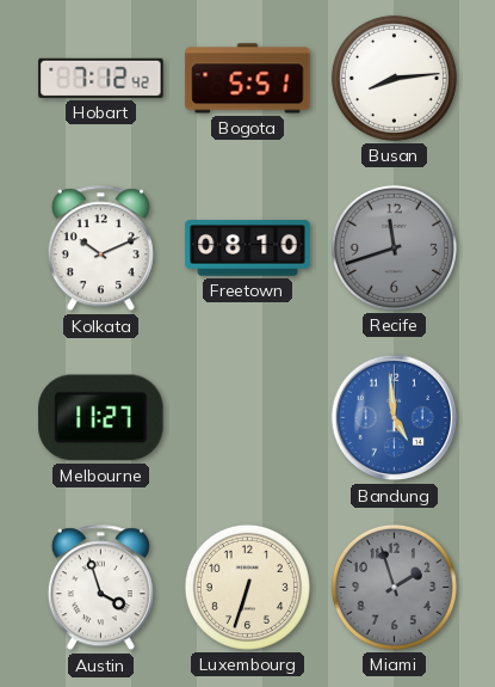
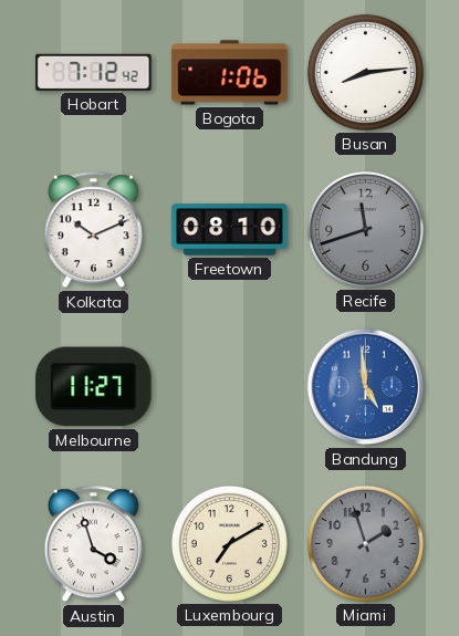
Bogota: 5:51 -> 1:06 (230, 73)
Luxembourg: 6:33 -> 7:10 (229, 543)
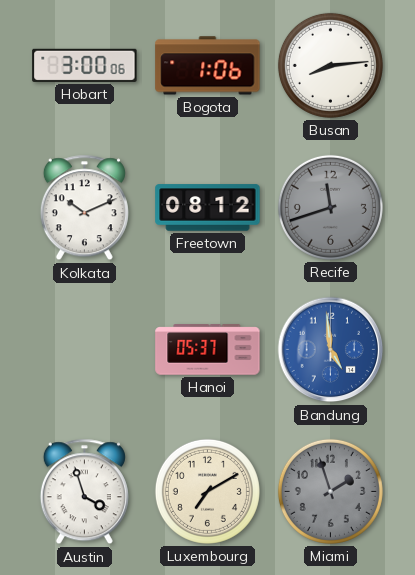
Hobart: 7:12 -> 3:00 (85, 65)
Freetown: 08:10 -> 08:12 (208, 208)
Melbourne: 11:27 -> none (94, 387)
Hanoi: none -> 05:37 (208, 350)
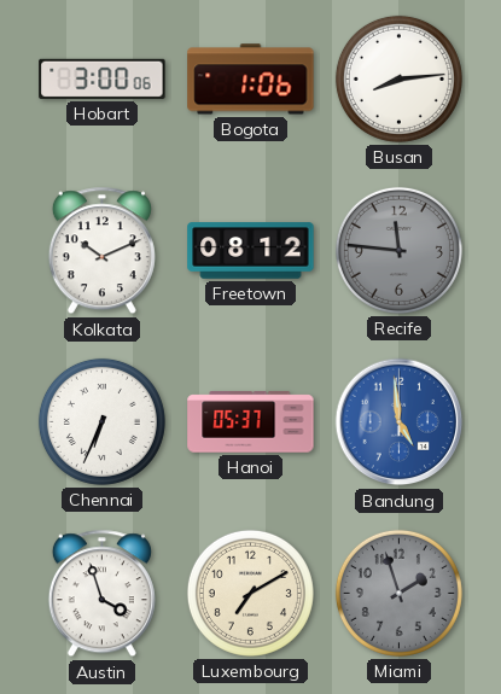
Recife: 11:42 -> 11:46 (398, 250)
Chennai: none -> 6:34 (101, 421)
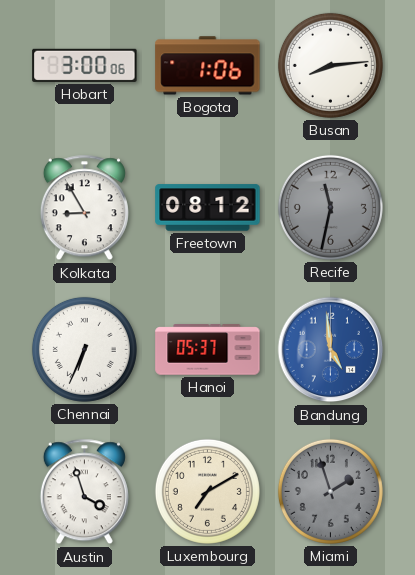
Kolkata: 10:11 -> 8:55 (84, 208)
Recife: 11:46 -> 11:32 (330, 207)
